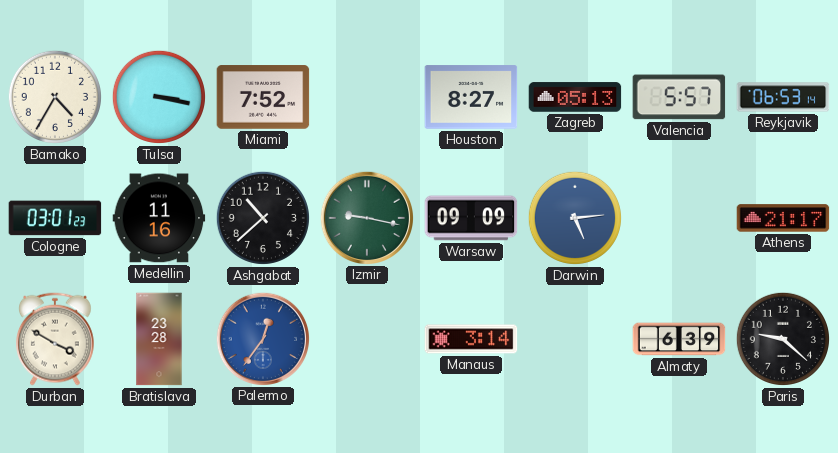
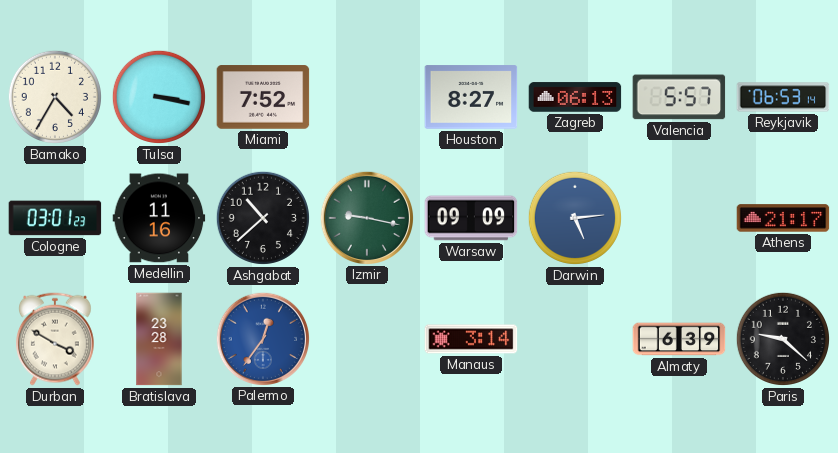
Zagreb: 05:13 -> 06:13 (575, 97)
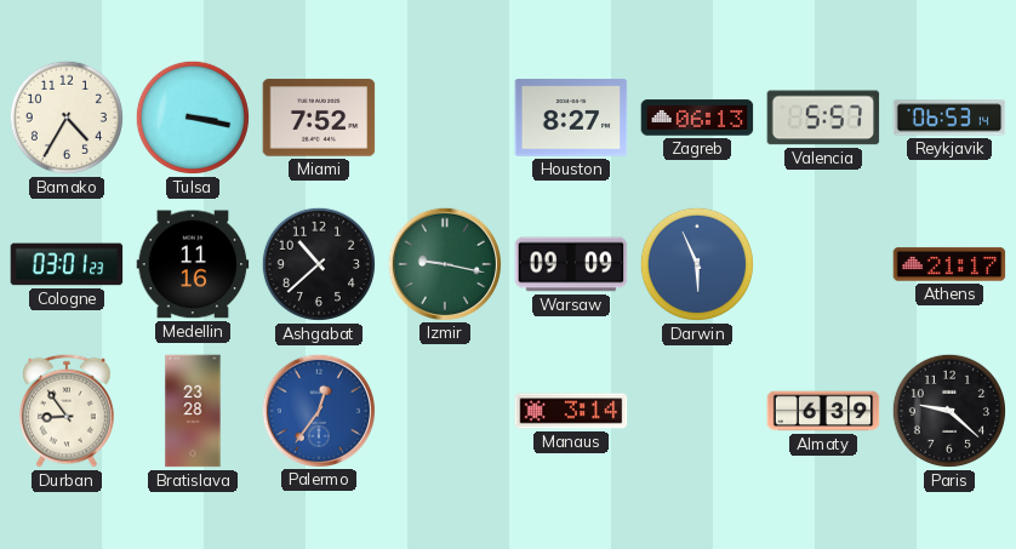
Darwin: 5:14 -> 5:56 (697, 264)
Durban: 3:50 -> 8:54 (68, 411)
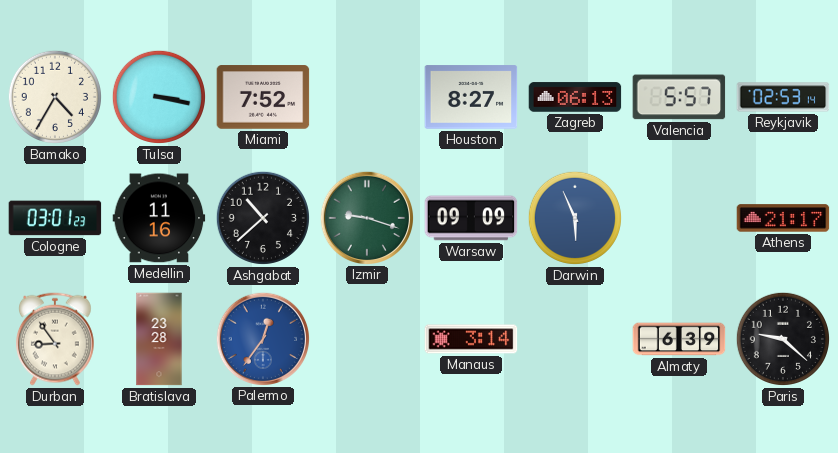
Reykjavik: 06:53 -> 02:53 (783, 97)
Izmir: 9:17 -> 9:18 (366, 217)
